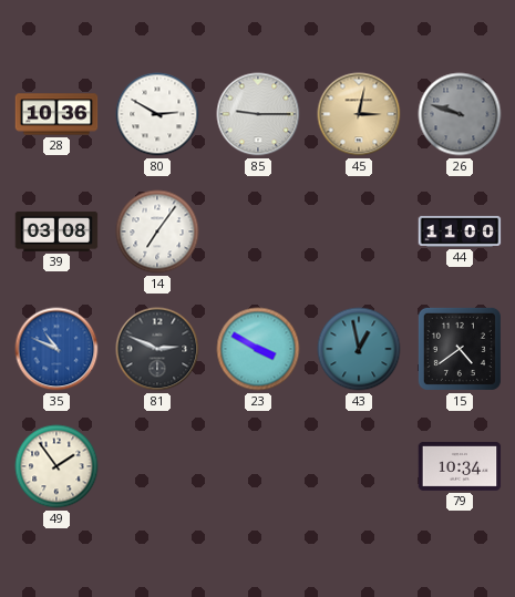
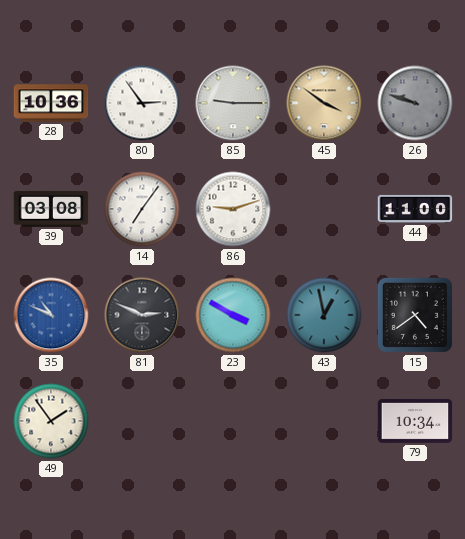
80: 2:50 -> 2:54 (142, 103)
45: 3:02 -> 3:51 (324, 103)
86: none -> 9:12 (233, 209)
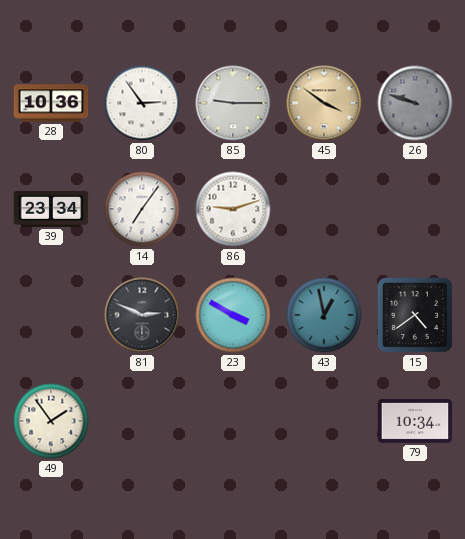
39: 03:08 -> 23:34 (51, 209)
44: 11:00 -> none (415, 209)
35: 10:49 -> none (51, 315)
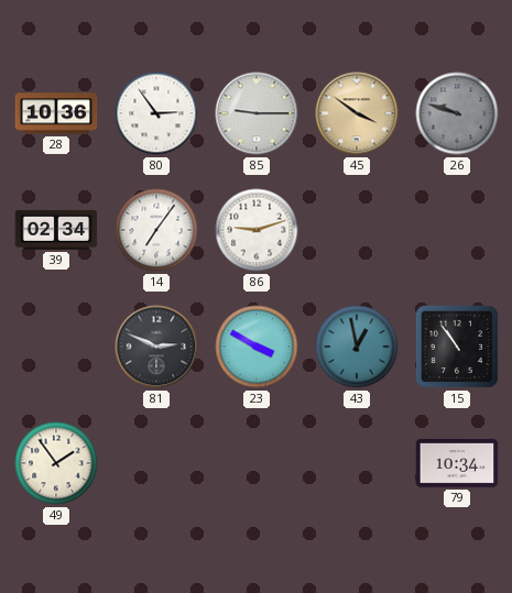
39: 23:34 -> 02:34 (56, 230)
15: 4:39 -> 10:54 (457, 347)
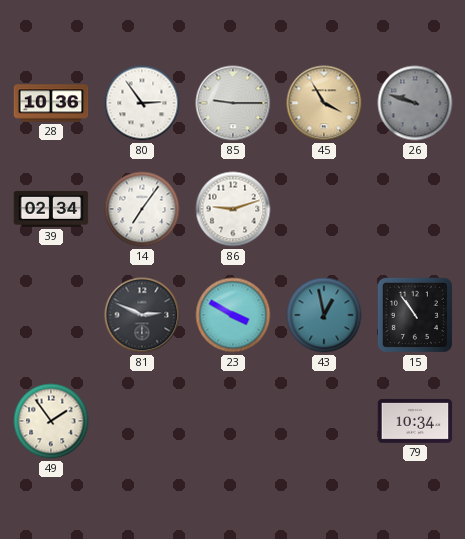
45: 3:51 -> 3:55 (324, 103)
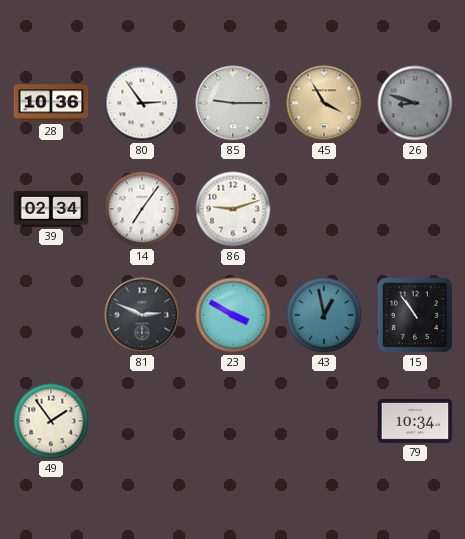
26: 9:48 -> 8:48 (415, 103)
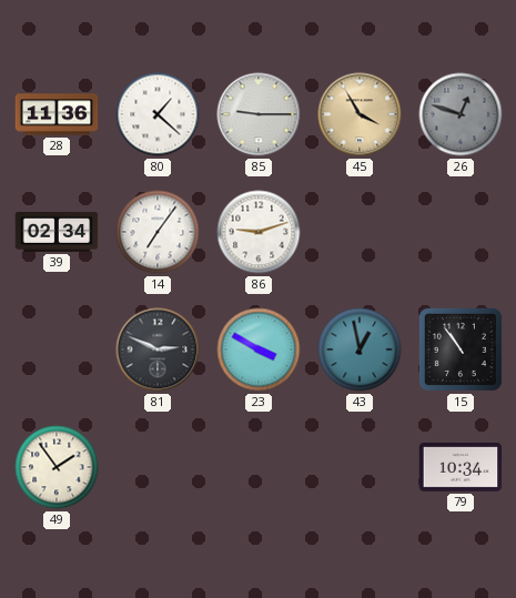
28: 10:36 -> 11:36 (57, 114)
80: 2:54 -> 1:22 (158, 114)
26: 8:48 -> 12:48 (461, 114)
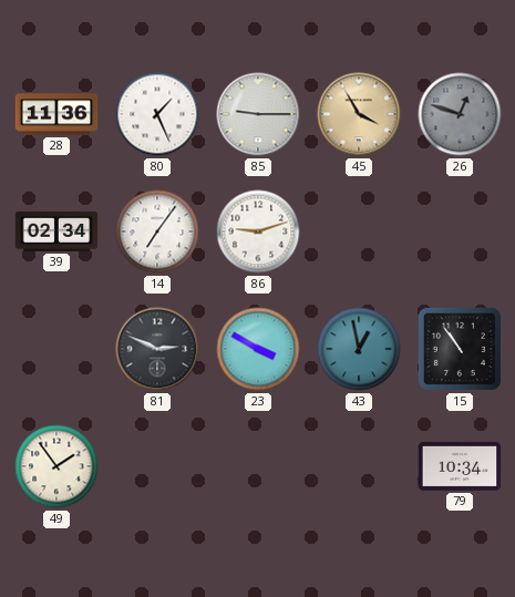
80: 1:22 -> 1:26 (157, 114)
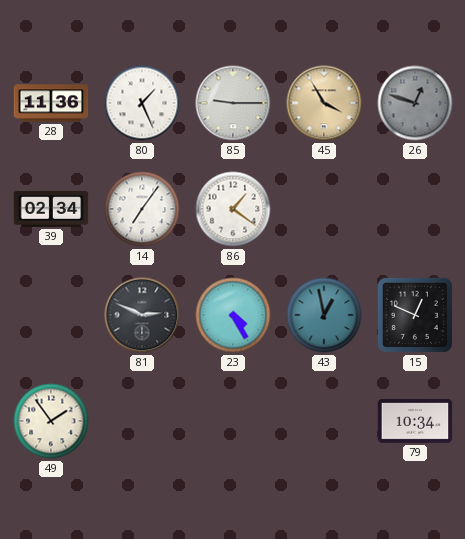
86: 9:12 -> 1:21 (233, 209)
23: 3:50 -> 4:25 (233, 315)
15: 10:54 -> 12:49 (415, 315)
